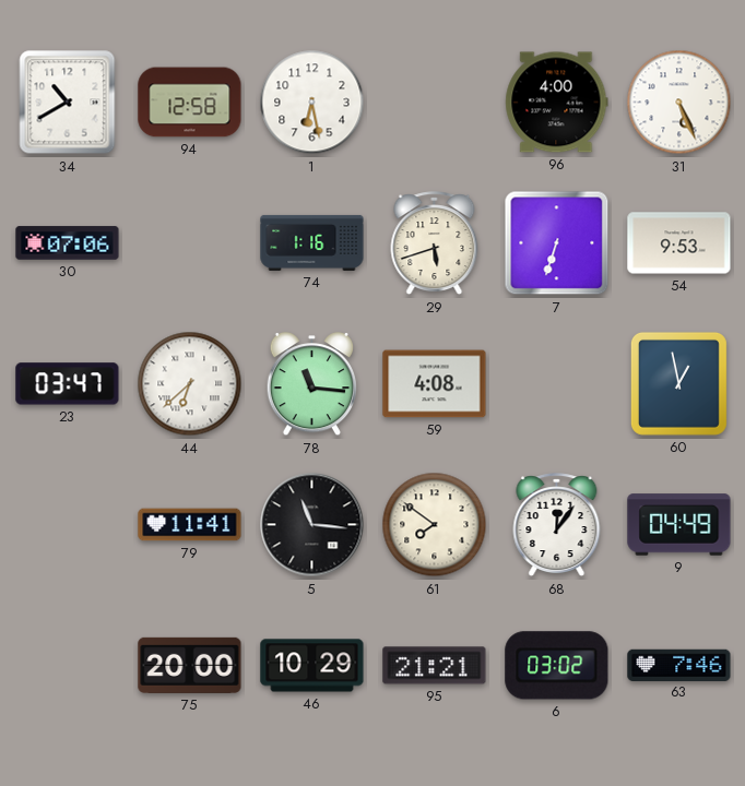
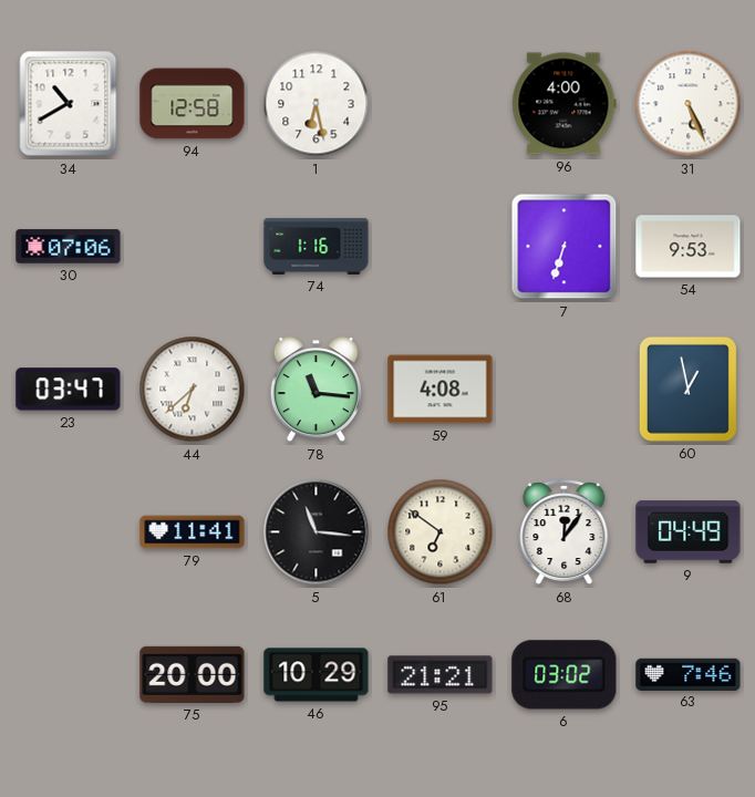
29: 5:42 -> none (435, 243)
61: 7:51 -> 6:51 (441, 532)
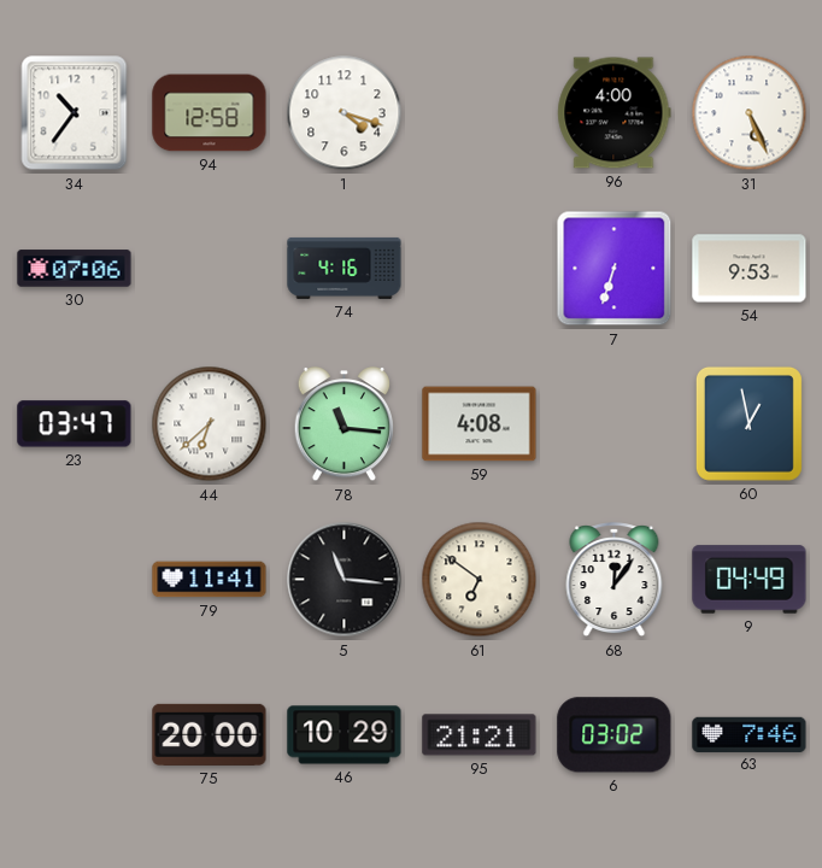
34: 10:40 -> 10:36 (75, 113)
1: 6:28 -> 4:18 (345, 113)
74: 1:16 -> 4:16 (345, 268)
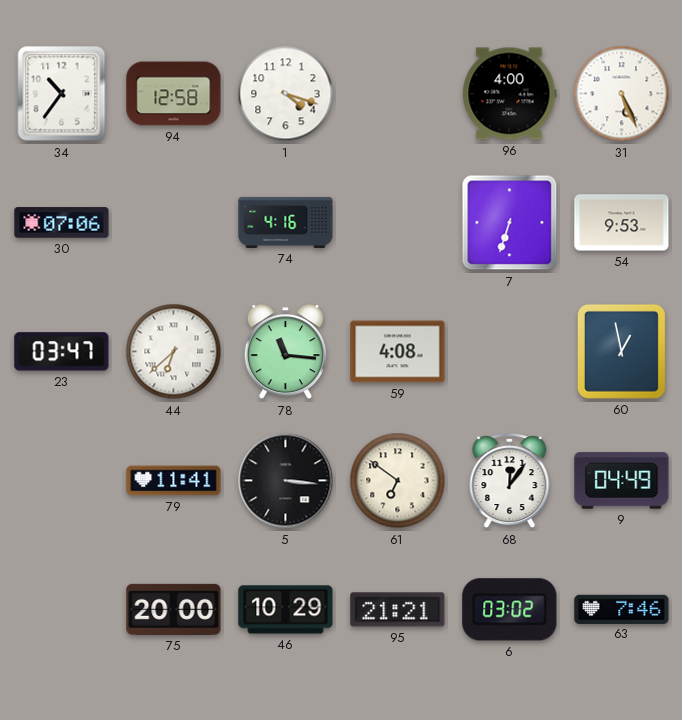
5: 11:16 -> 3:16 (286, 481)
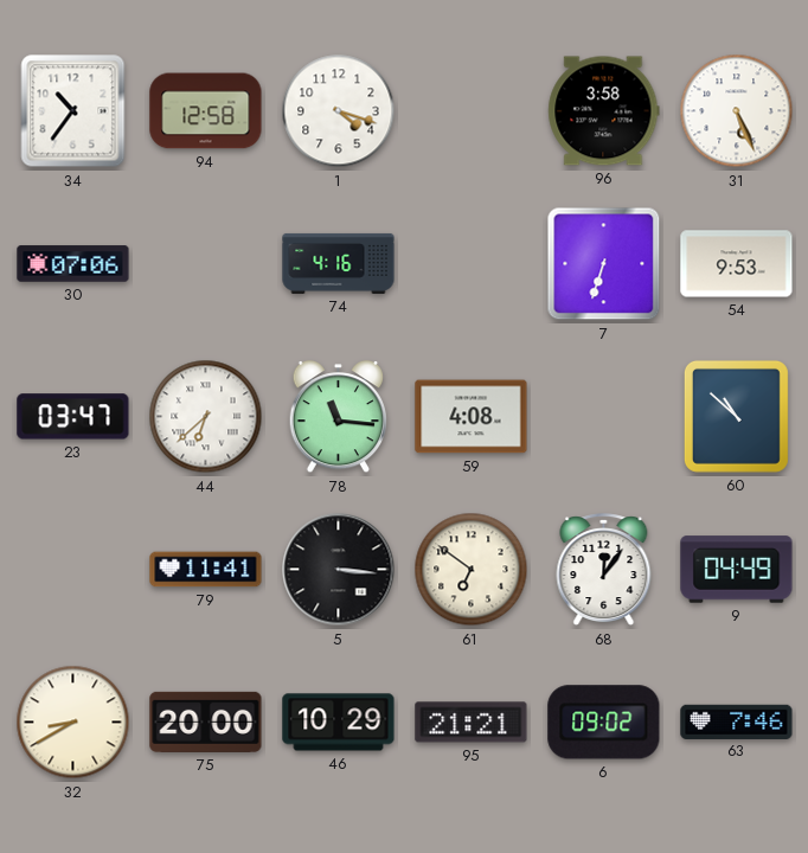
96: 4:00 -> 3:58 (604, 111)
60: 12:58 -> 10:52 (736, 416)
32: none -> 8:40 (73, 723)
6: 03:02 -> 09:02 (604, 723)
